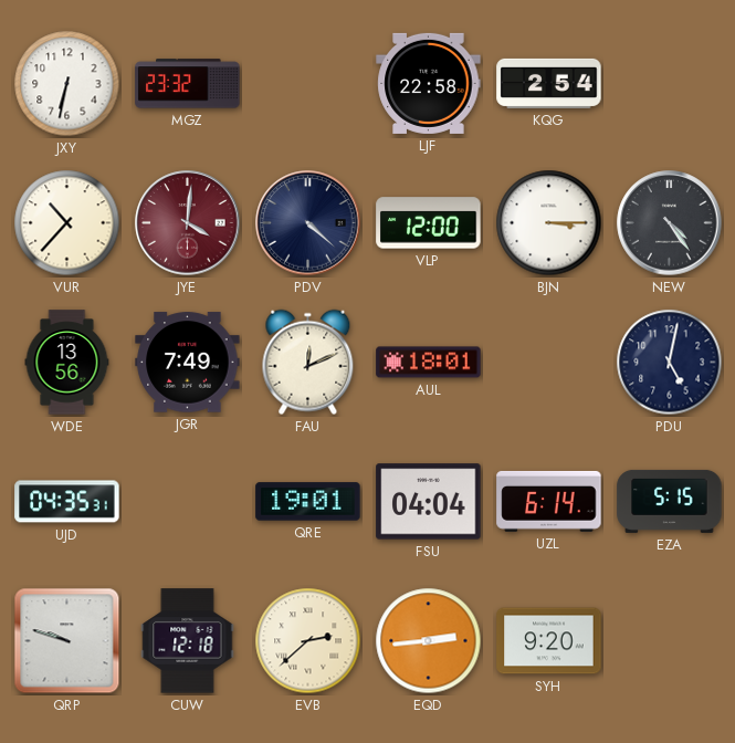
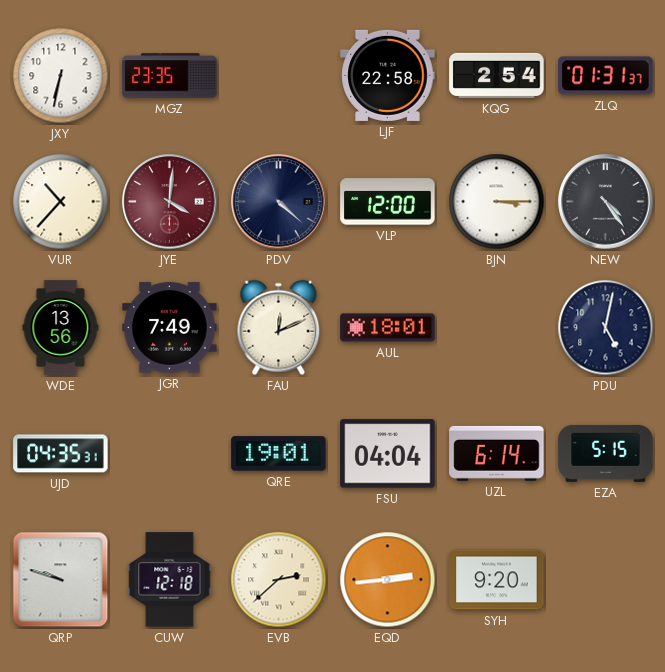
MGZ: 23:32 -> 23:35 (170, 76)
ZLQ: none -> 01:31 (606, 76)
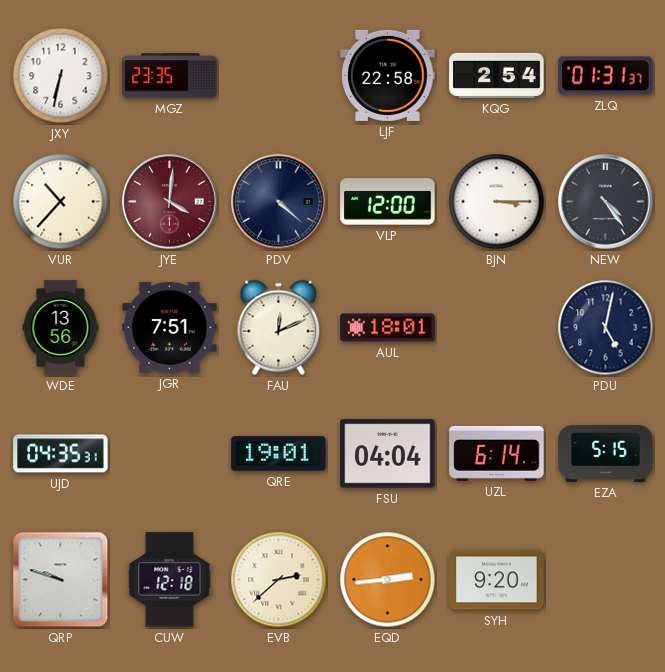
JGR: 7:49 -> 7:51 (170, 328)
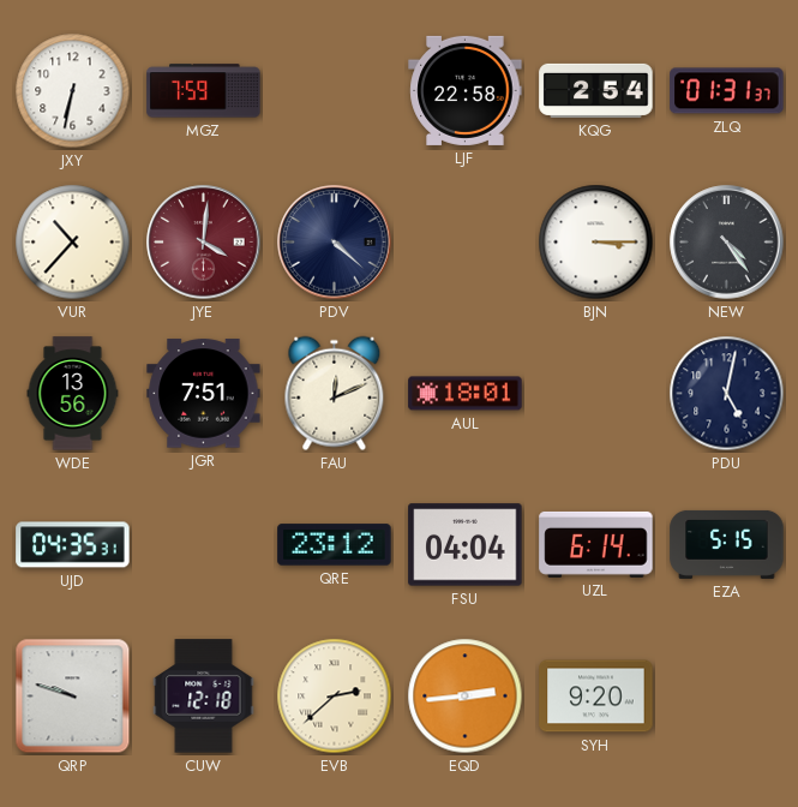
MGZ: 23:35 -> 7:59 (204, 91)
VLP: 12:00 -> none (388, 202)
QRE: 19:01 -> 23:12 (335, 545)
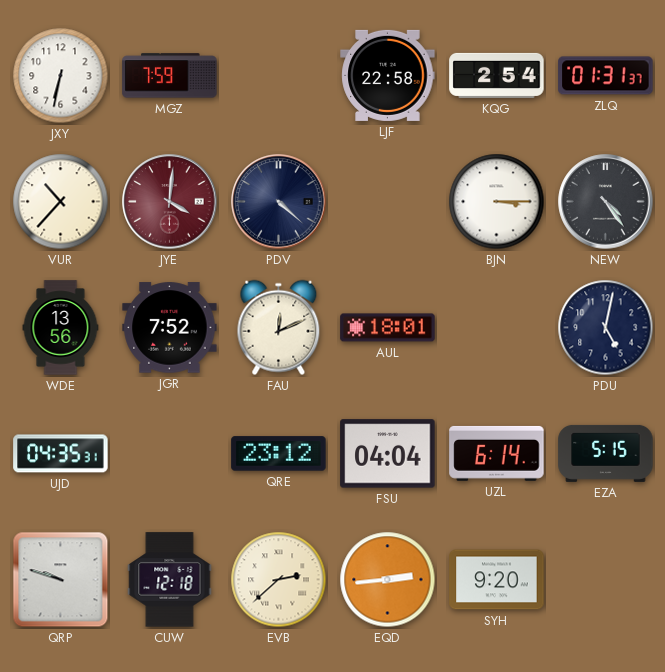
JGR: 7:51 -> 7:52 (170, 328)
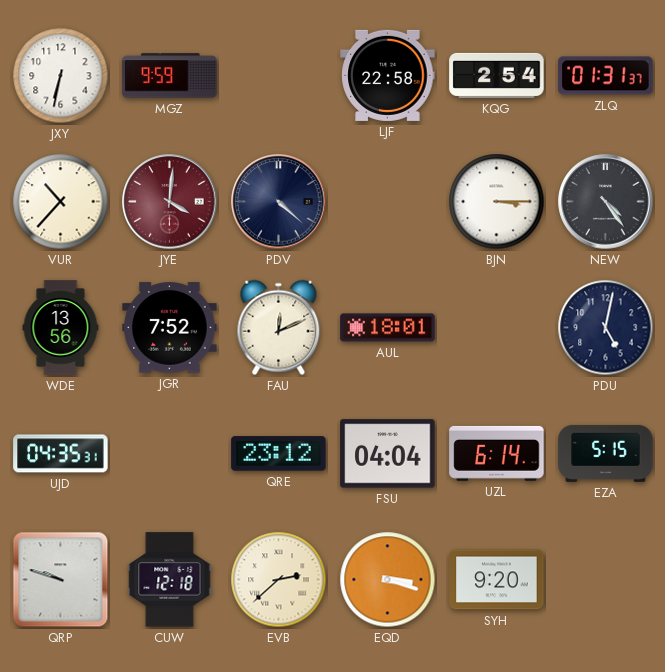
MGZ: 7:59 -> 9:59 (170, 76)
EQD: 2:44 -> 3:18 (388, 580)
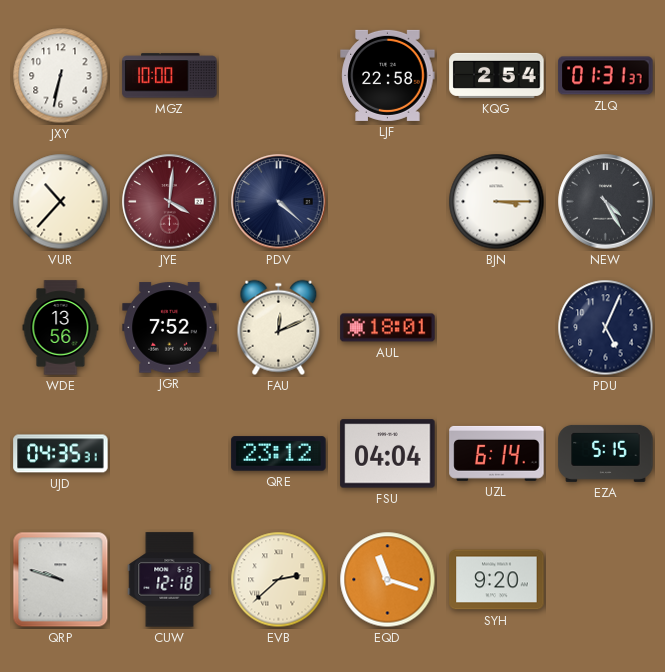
MGZ: 9:59 -> 10:00 (170, 76)
NEW: 4:24 -> 4:25 (606, 202)
PDU: 5:02 -> 5:04 (606, 328)
EQD: 3:18 -> 11:18 (388, 580)
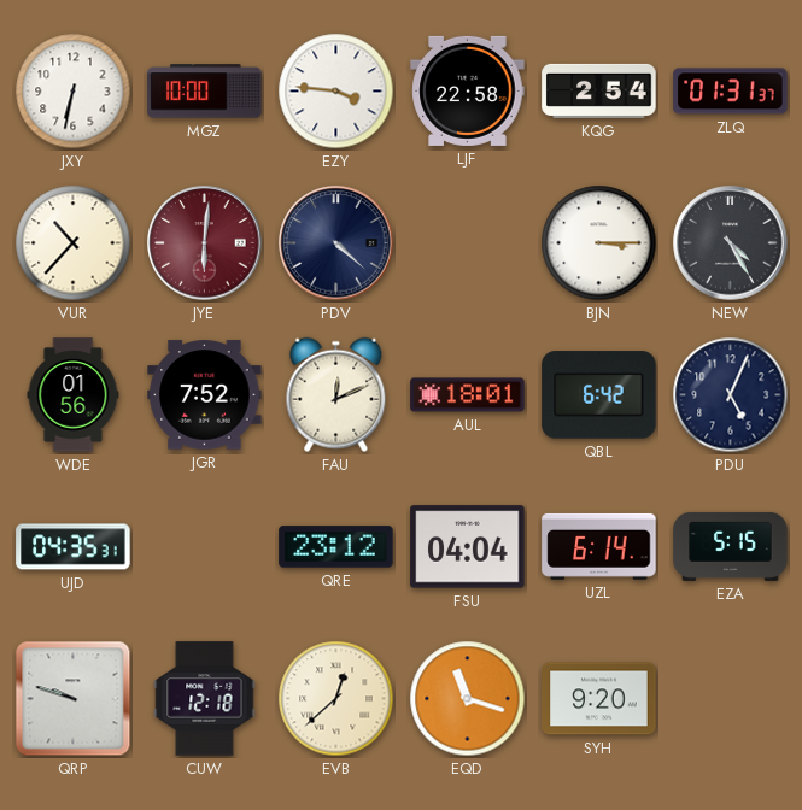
EZY: none -> 3:46 (336, 92)
JYE: 4:01 -> 6:01 (205, 243)
WDE: 13:56 -> 01:56 (74, 395)
QBL: none -> 6:42 (599, 395)
EVB: 2:38 -> 12:38 (336, 699)
